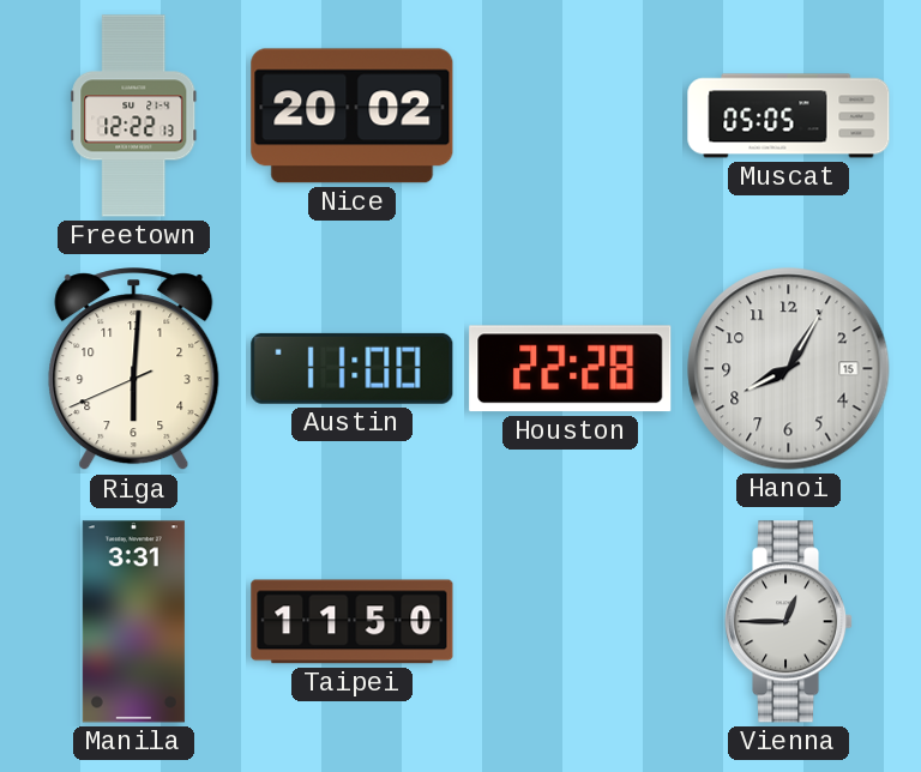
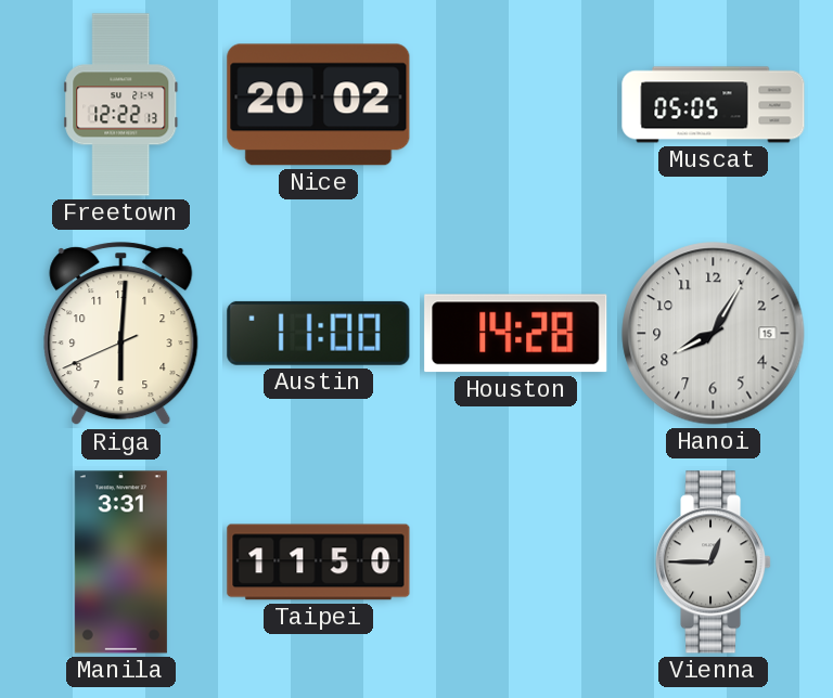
Houston: 22:28 -> 14:28 (516, 334)
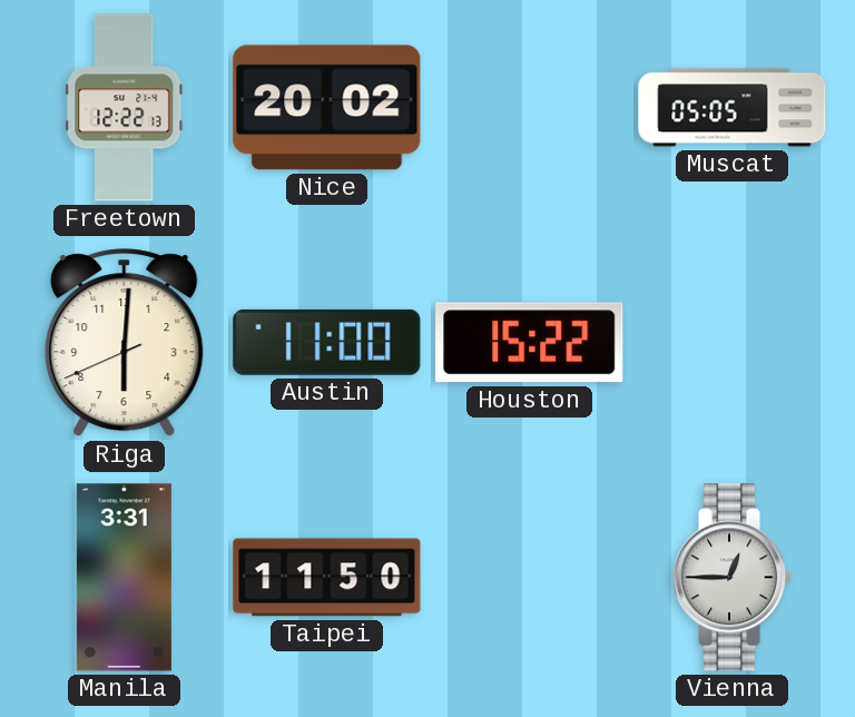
Houston: 14:28 -> 15:22 (530, 343)
Hanoi: 8:05 -> none (714, 334)
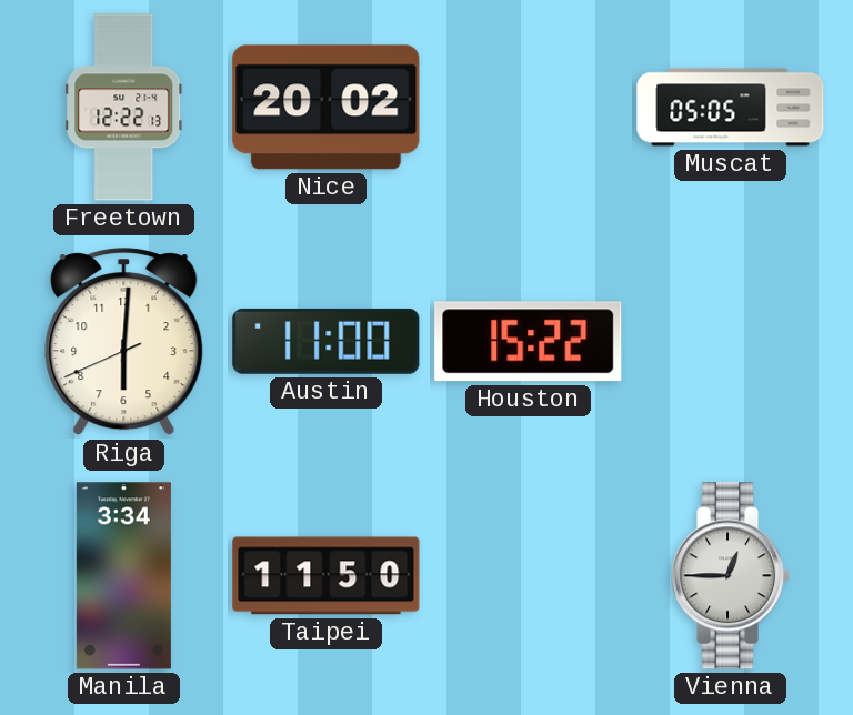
Manila: 3:31 -> 3:34 (123, 576)
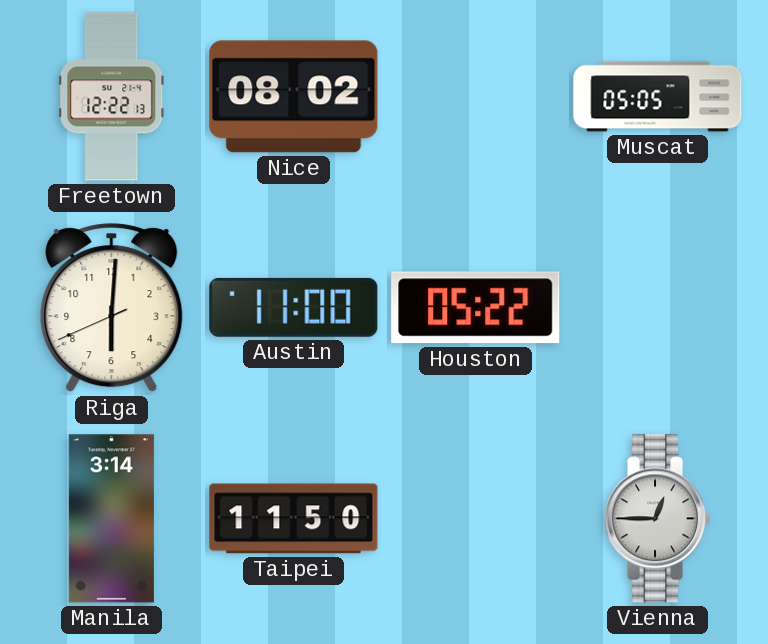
Nice: 20:02 -> 08:02 (294, 97)
Houston: 15:22 -> 05:22 (476, 308)
Manila: 3:34 -> 3:14 (111, 519)
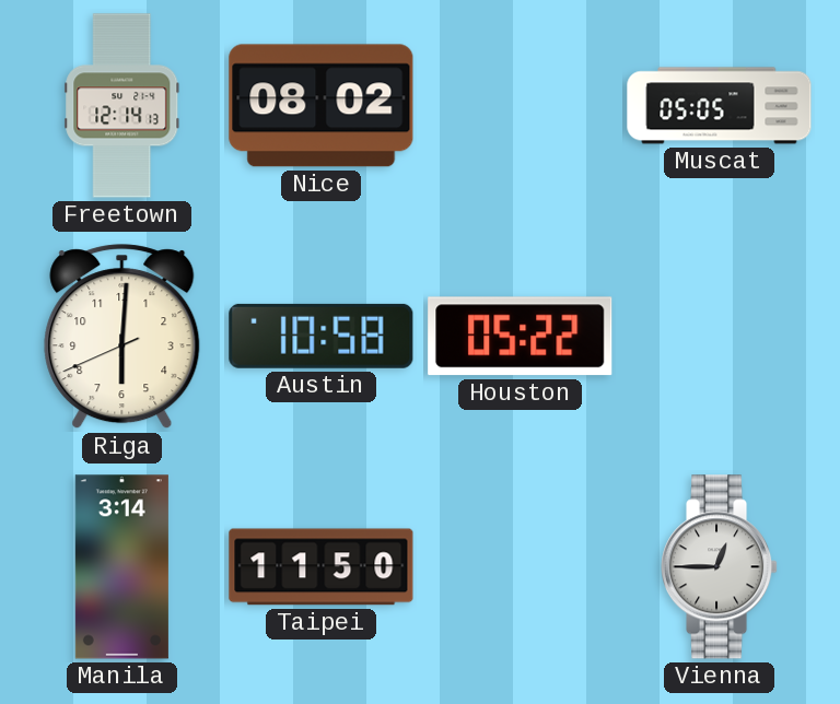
Freetown: 12:22 -> 12:14 (122, 106)
Austin: 11:00 -> 10:58 (322, 336)
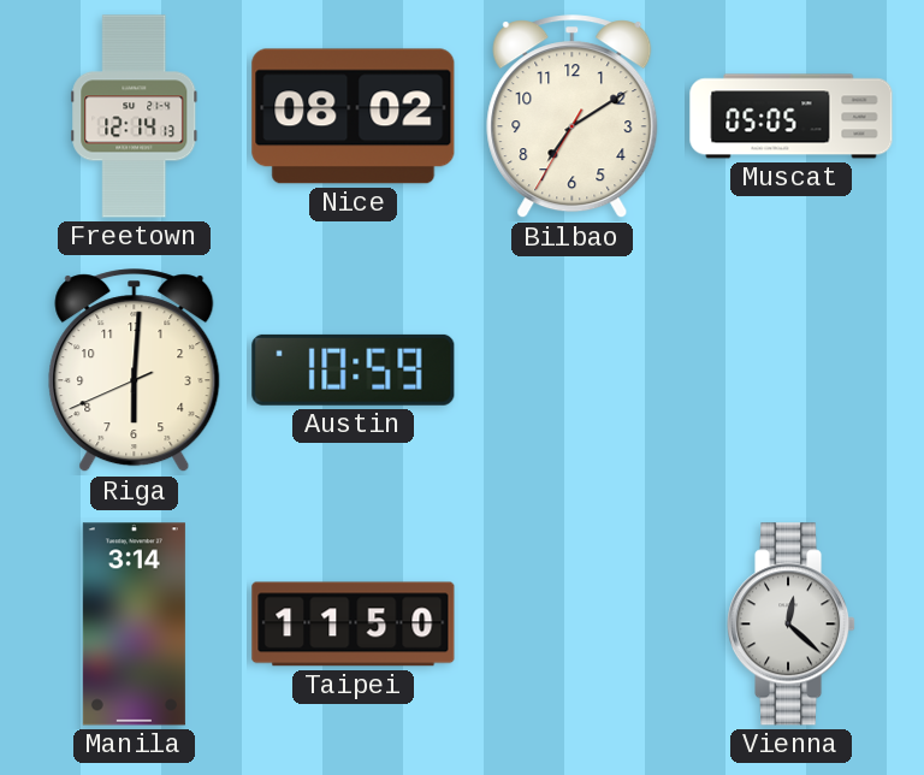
Bilbao: none -> 7:09 (573, 117)
Austin: 10:58 -> 10:59 (354, 369)
Houston: 05:22 -> none (521, 337)
Vienna: 12:45 -> 12:22 (793, 625)
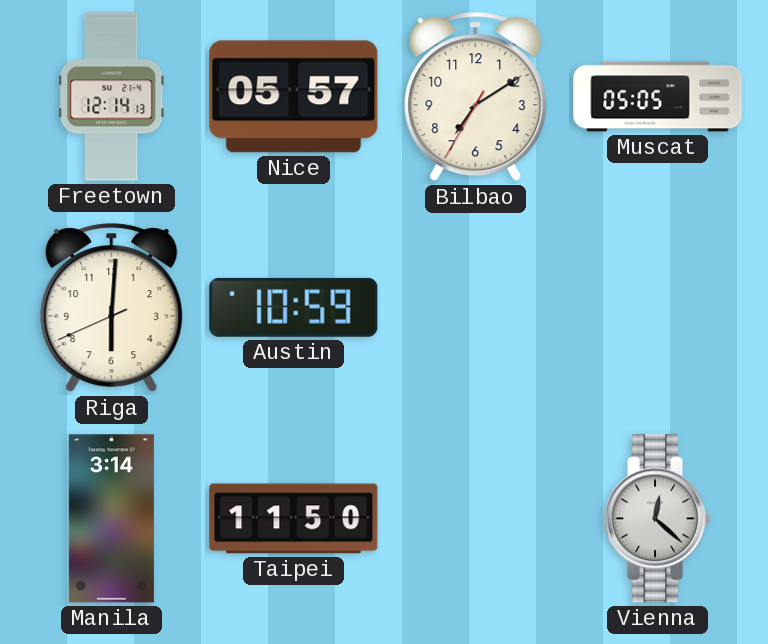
Nice: 08:02 -> 05:57 (294, 97)
